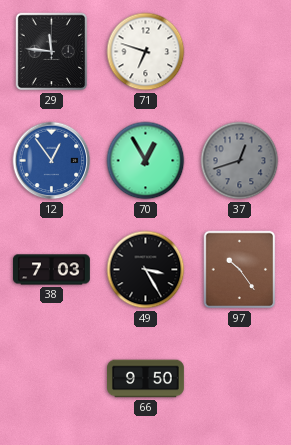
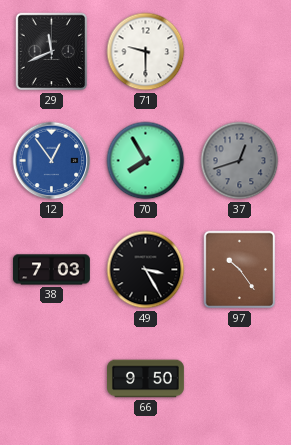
29: 11:46 -> 11:41 (52, 52)
71: 6:48 -> 9:30 (146, 52)
70: 12:55 -> 7:55 (146, 161)
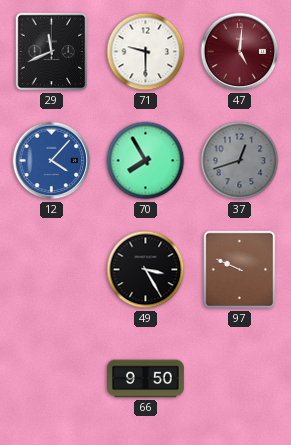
47: none -> 5:01 (240, 52)
12: 12:54 -> 4:07 (52, 161)
38: 7:03 -> none (52, 270)
97: 10:24 -> 9:49 (240, 270)
